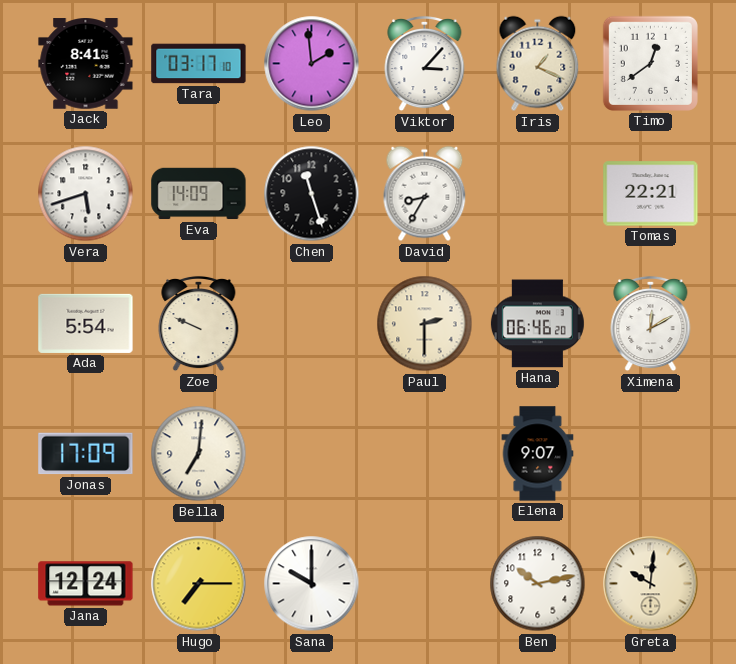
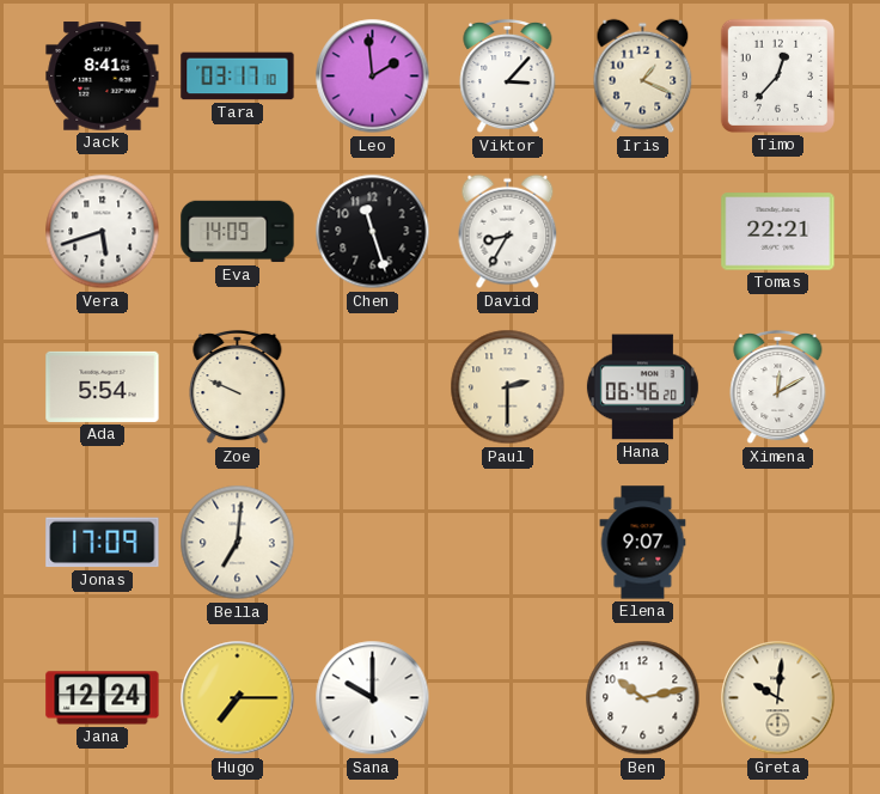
Timo: 12:39 -> 12:37 (777, 75)
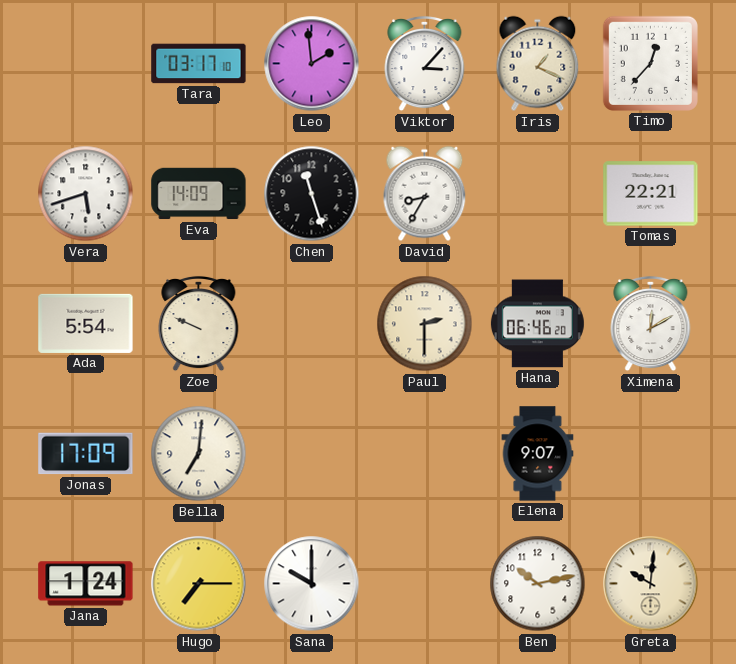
Jack: 8:41 -> none (103, 77)
Jana: 12:24 -> 1:24 (86, 584)
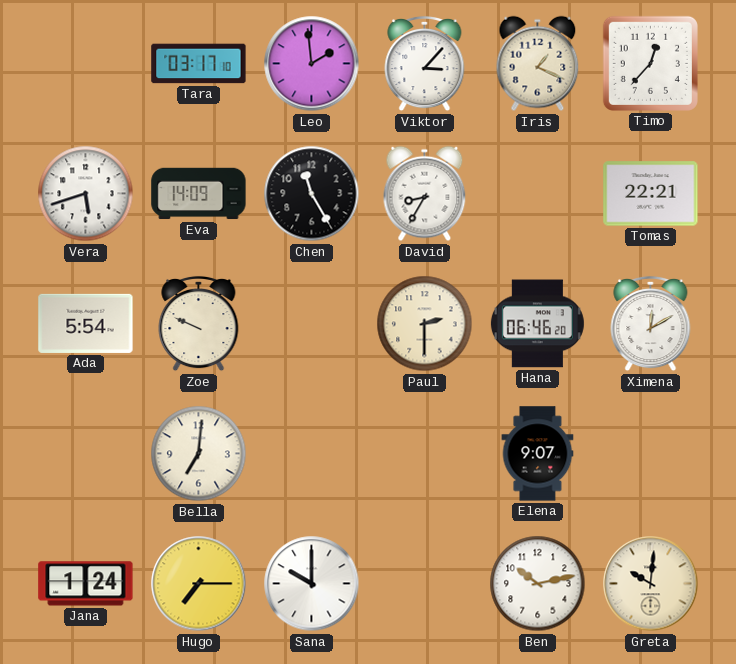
Chen: 11:27 -> 11:25 (312, 194)
Jonas: 17:09 -> none (86, 454)
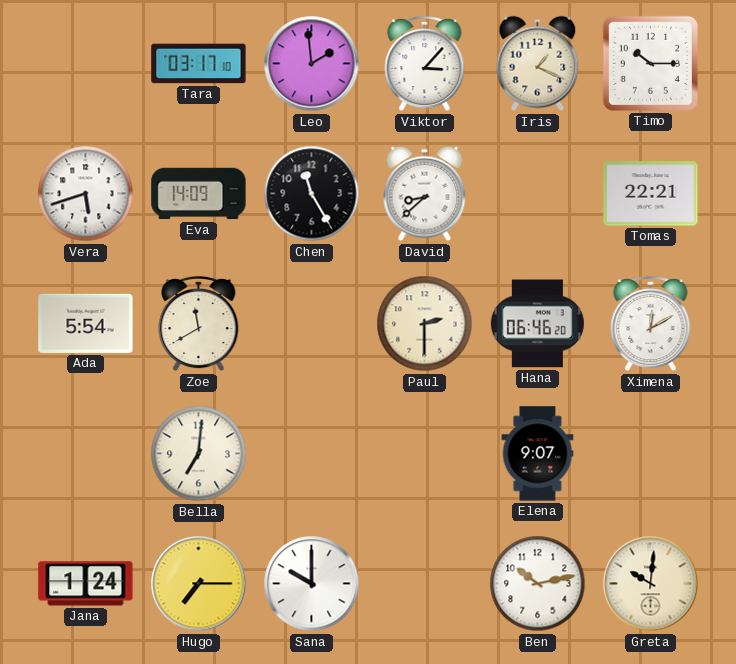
Timo: 12:37 -> 10:15 (650, 63)
David: 8:35 -> 8:38 (425, 194)
Zoe: 9:49 -> 11:40 (199, 324)
